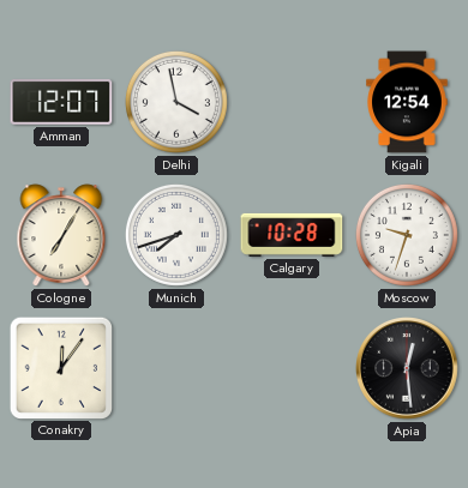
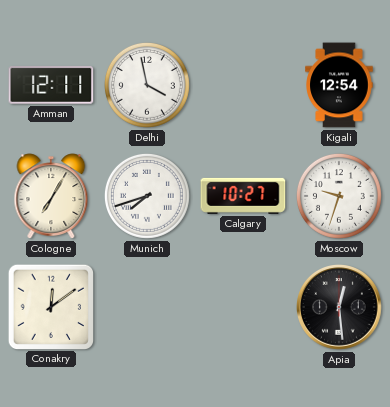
Amman: 12:07 -> 12:11 (51, 85)
Calgary: 10:28 -> 10:27 (243, 196)
Conakry: 12:06 -> 12:09 (50, 306)
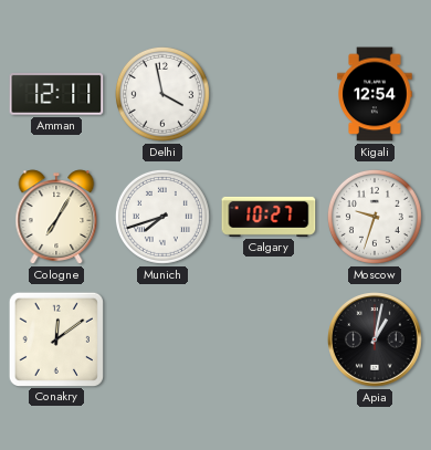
Apia: 12:29 -> 1:02 (376, 341)
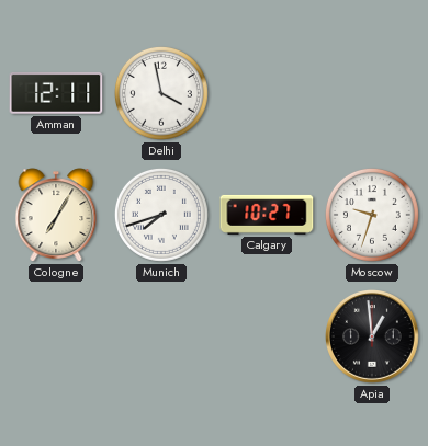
Kigali: 12:54 -> none (375, 94)
Conakry: 12:09 -> none (55, 338)
Apia: 1:02 -> 12:59 (373, 338)
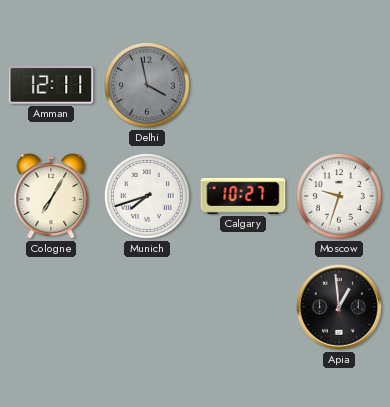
Delhi dial: white -> grey (147, 85)
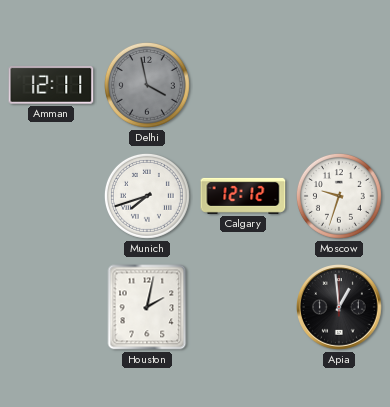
Cologne: 7:05 -> none (51, 196)
Calgary: 10:27 -> 12:12 (243, 196)
Houston: none -> 2:02 (147, 307)
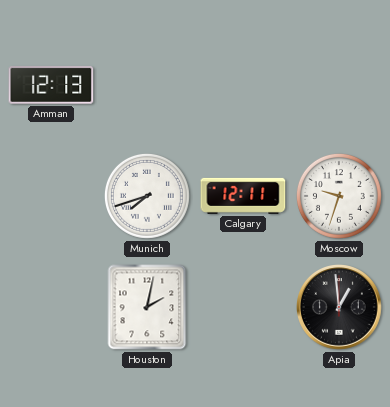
Amman: 12:11 -> 12:13 (51, 85)
Delhi: 3:58 -> none (147, 85)
Calgary: 12:12 -> 12:11 (243, 196)
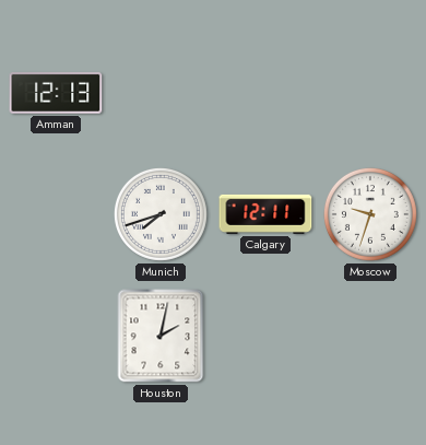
Apia: 12:59 -> none (340, 308)
